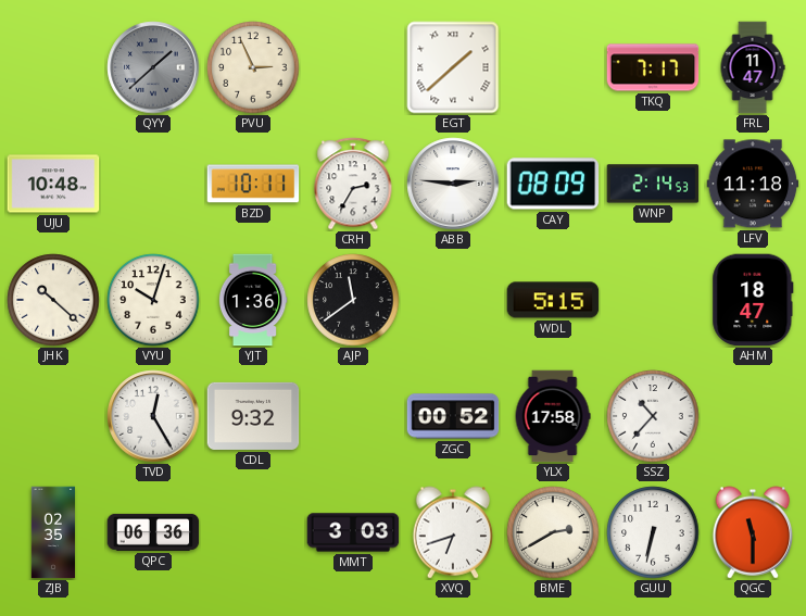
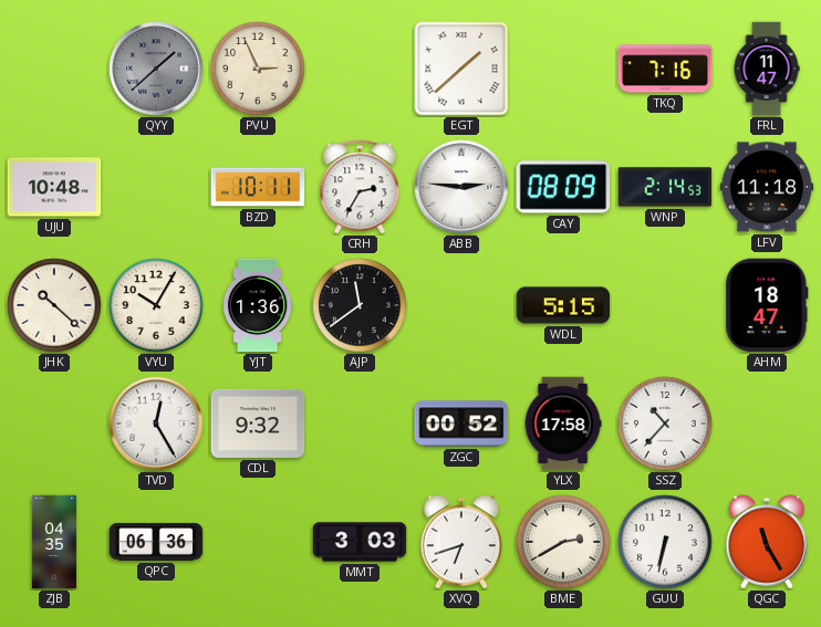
TKQ: 7:17 -> 7:16 (665, 69)
VYU: 10:03 -> 10:05 (156, 305)
ZJB: 02:35 -> 04:35 (54, 542)
QGC: 11:30 -> 11:25 (767, 542)
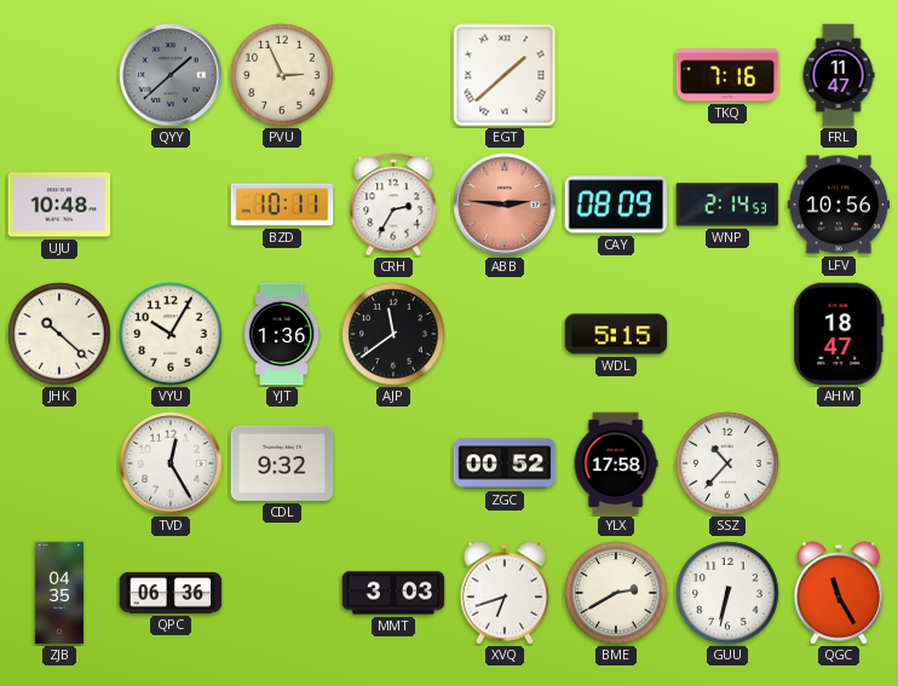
ABB dial: white -> salmon (505, 204)
LFV: 11:18 -> 10:56 (839, 204)
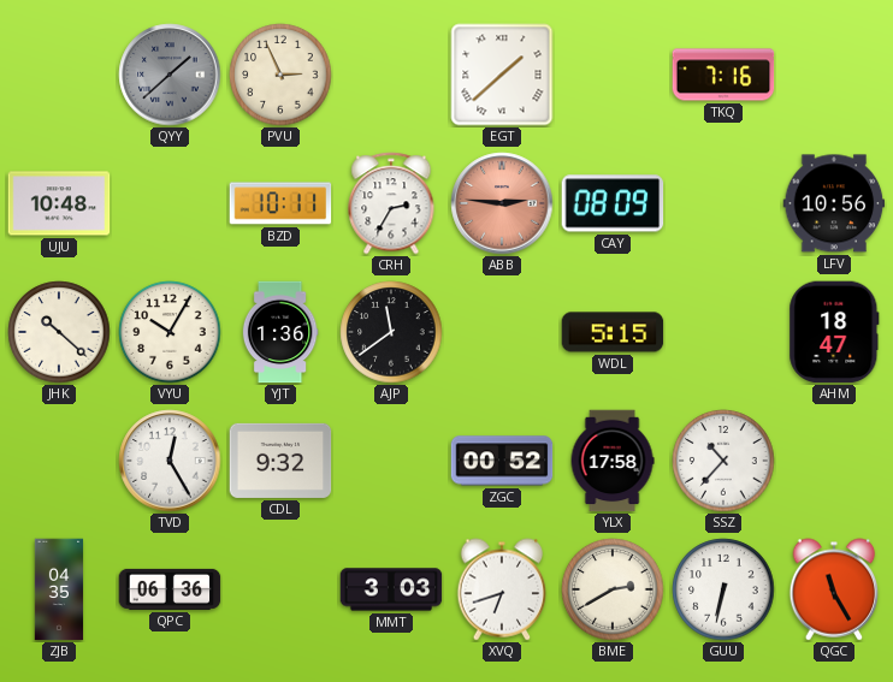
FRL: 11:47 -> none (839, 75)
WNP: 2:14 -> none (727, 204)
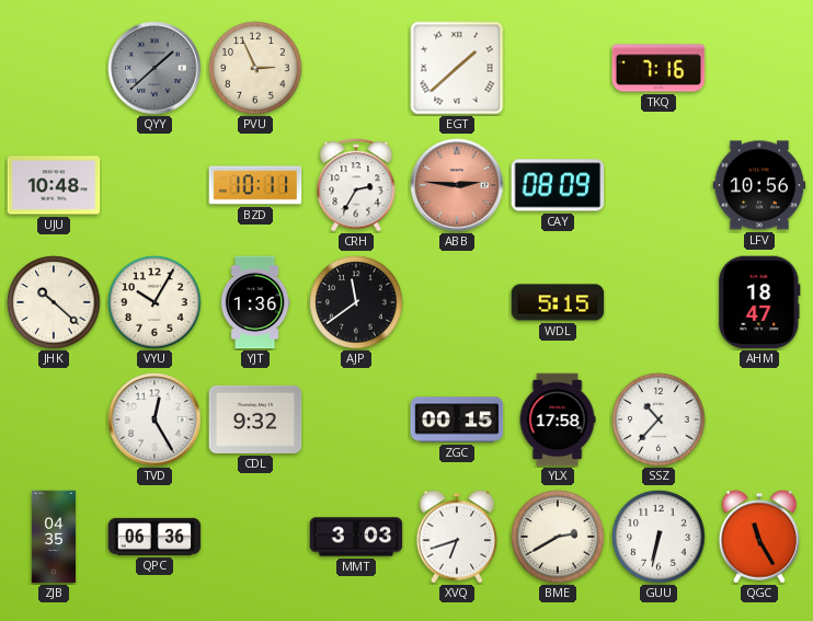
ZGC: 00:52 -> 00:15 (457, 419)
